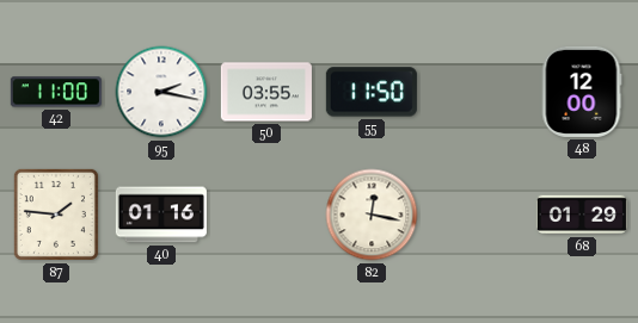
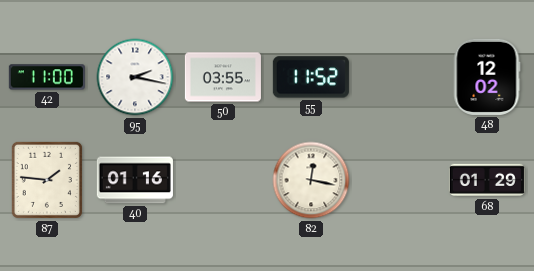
55: 11:50 -> 11:52 (311, 77)
48: 12:00 -> 12:02 (487, 77)
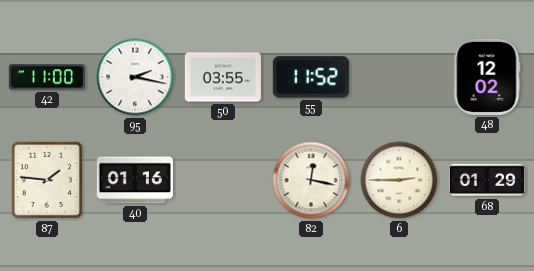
6: none -> 2:45 (399, 180)
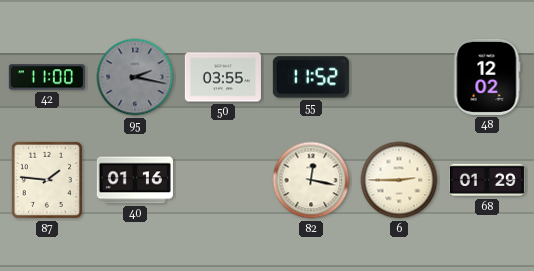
95 dial: white -> grey (135, 77)
